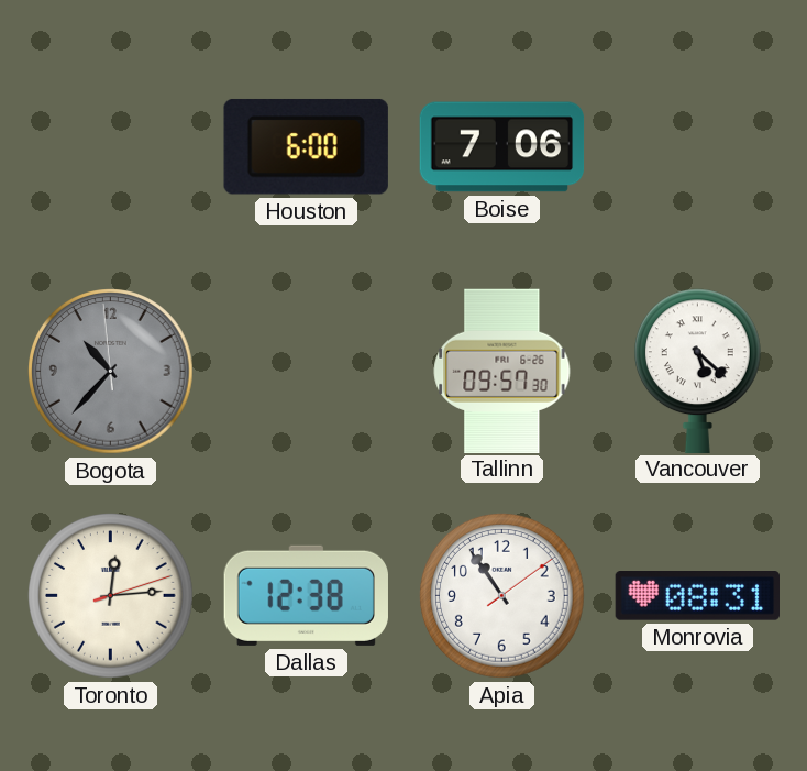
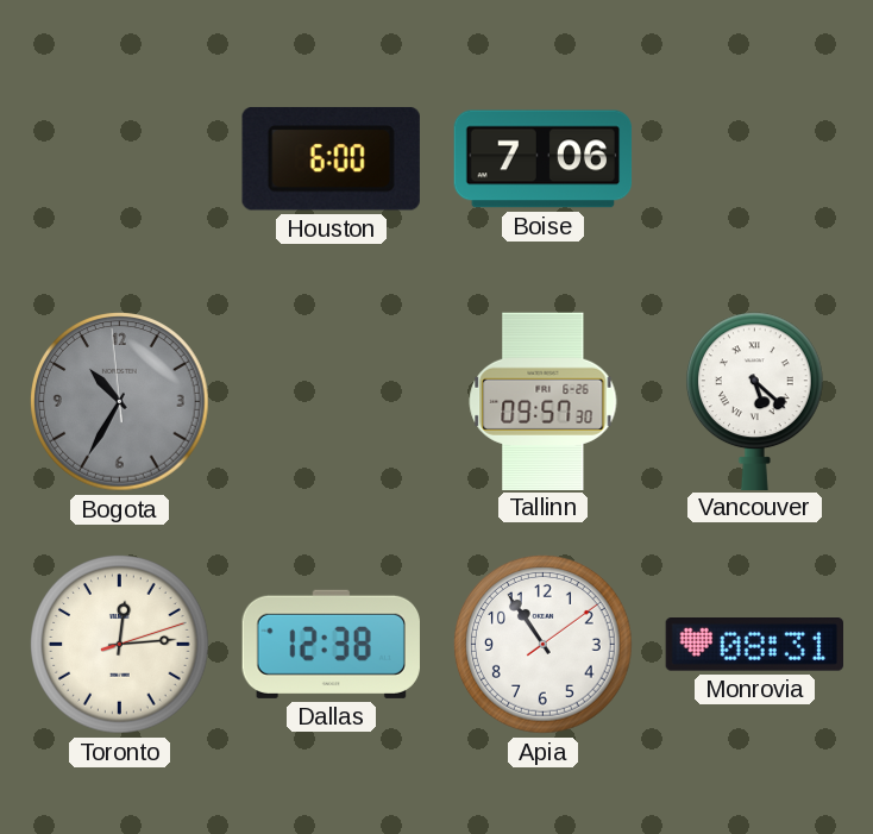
Bogota: 10:36 -> 10:34 (120, 402)
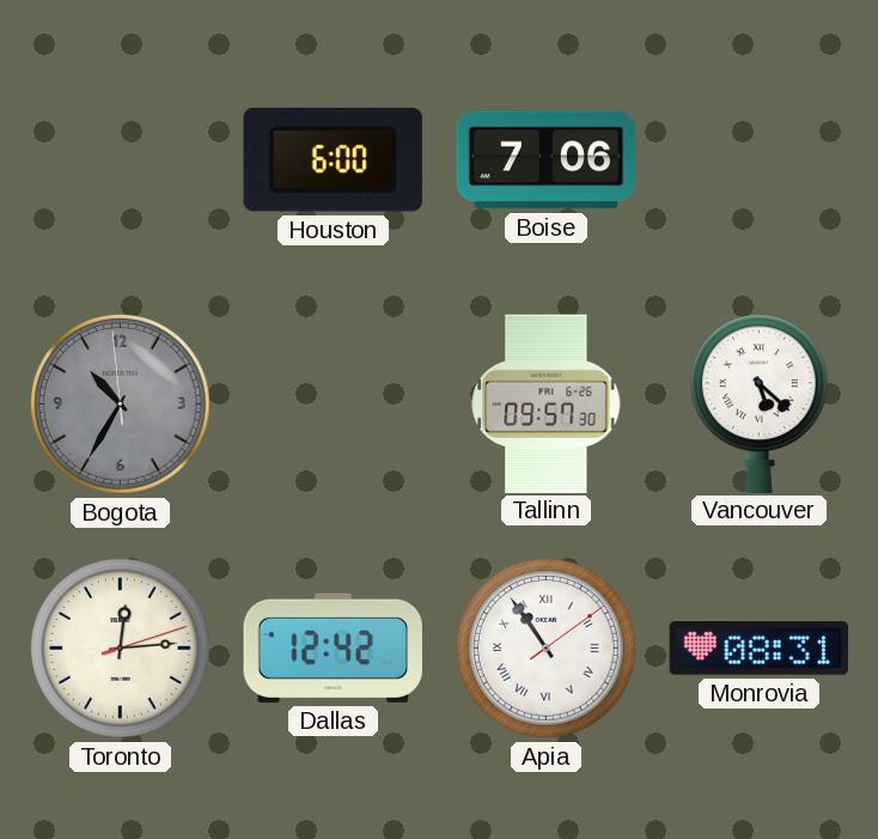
Dallas: 12:38 -> 12:42 (333, 648)
Apia numerals: Arabic -> Roman (547, 649)
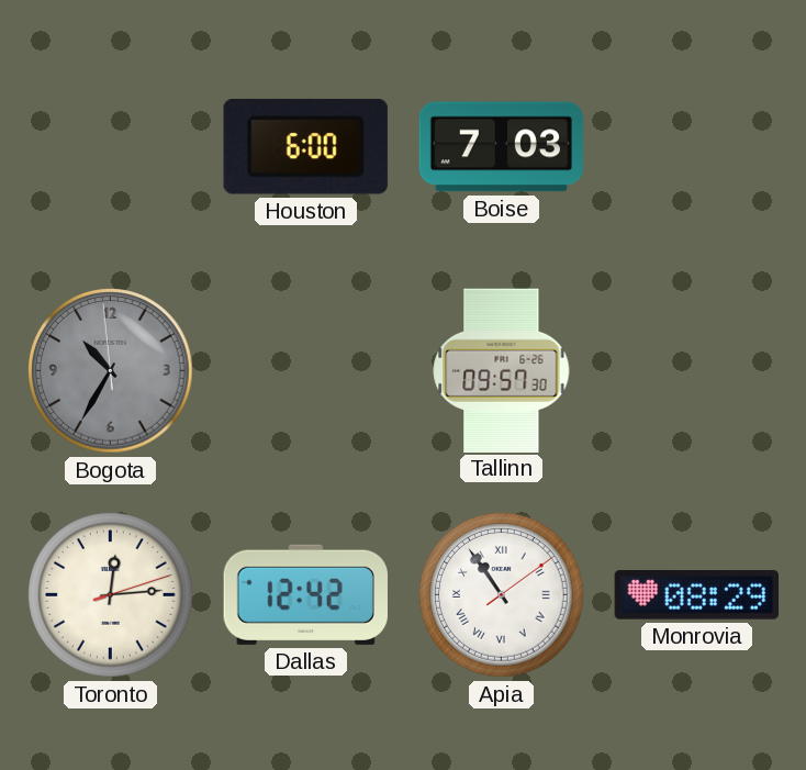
Boise: 7:06 -> 7:03 (502, 147)
Vancouver: 5:22 -> none (758, 403)
Monrovia: 08:31 -> 08:29 (696, 595)
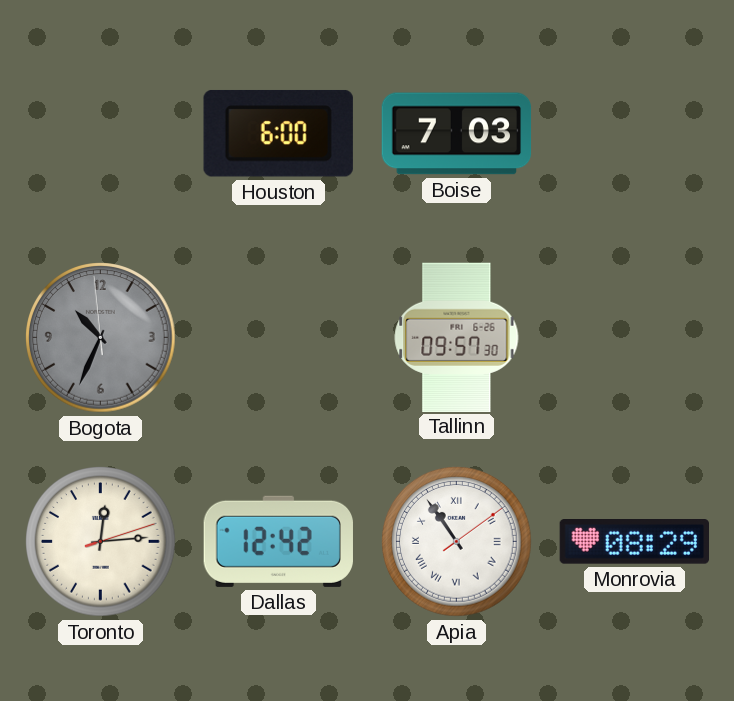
Bogota: 10:34 -> 10:33 (101, 338)
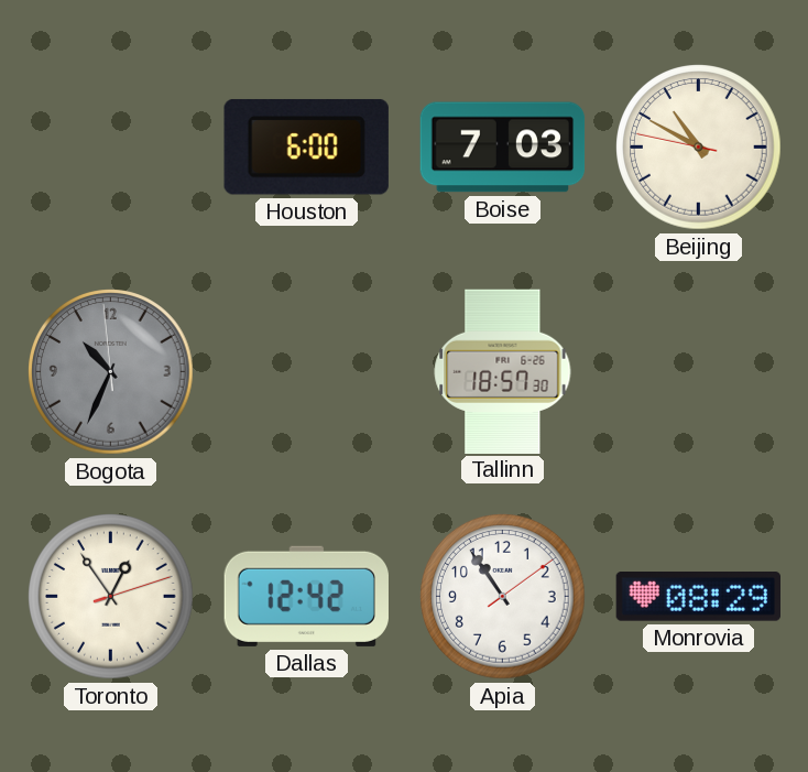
Beijing: none -> 10:49 (699, 148)
Tallinn: 09:57 -> 18:57 (503, 371)
Toronto: 12:14 -> 12:54 (111, 597)
Apia numerals: Roman -> Arabic (503, 597)
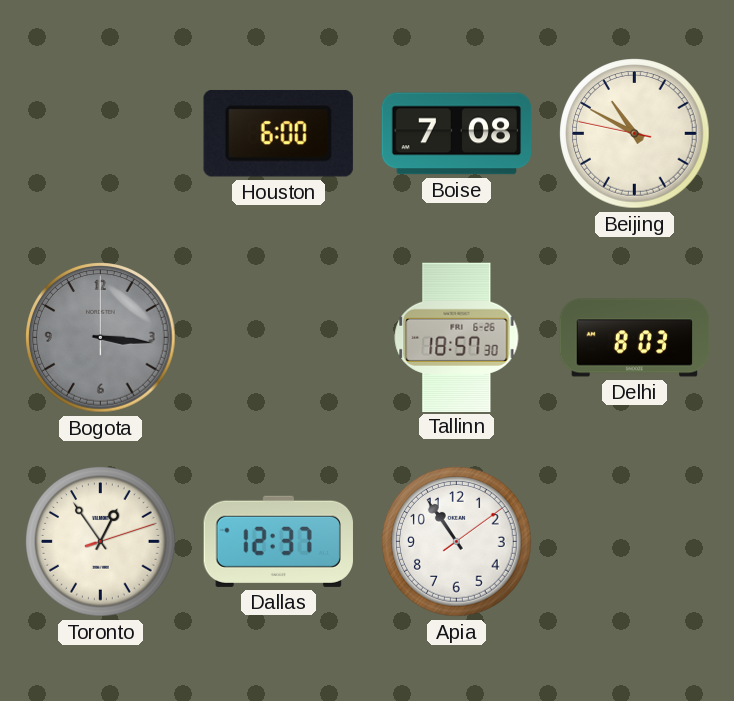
Boise: 7:03 -> 7:08 (457, 134)
Bogota: 10:33 -> 3:16 (101, 338)
Delhi: none -> 8:03 (635, 338)
Dallas: 12:42 -> 12:37 (278, 541)
Monrovia: 08:29 -> none (698, 597)
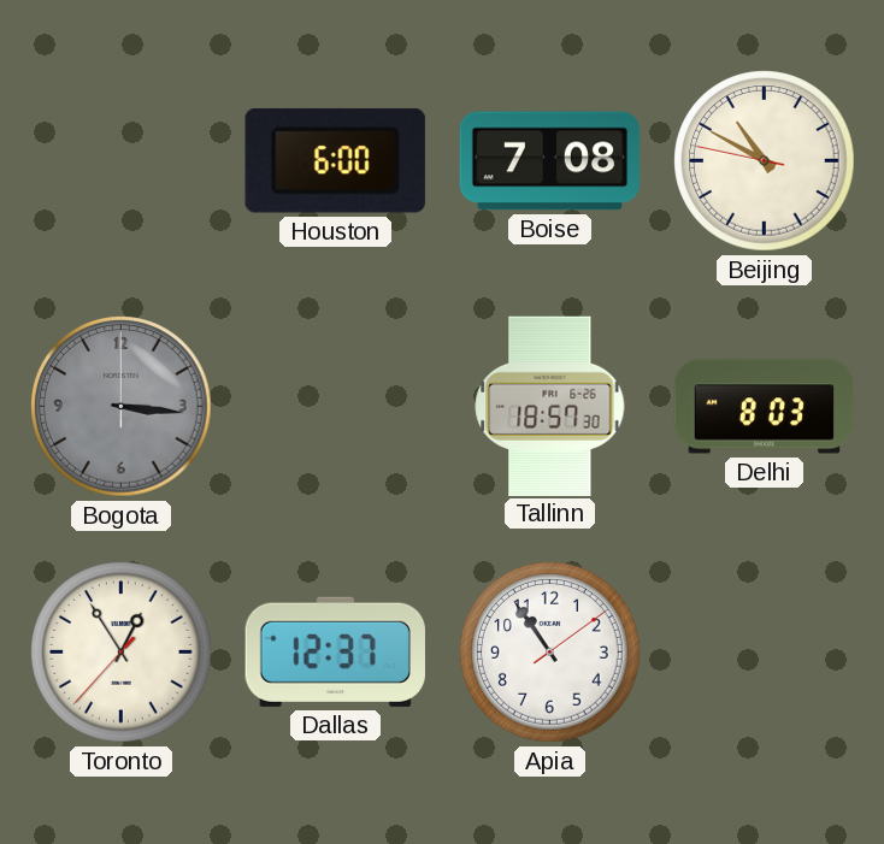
Toronto: 12:54:12 -> 12:54:37 (122, 653)
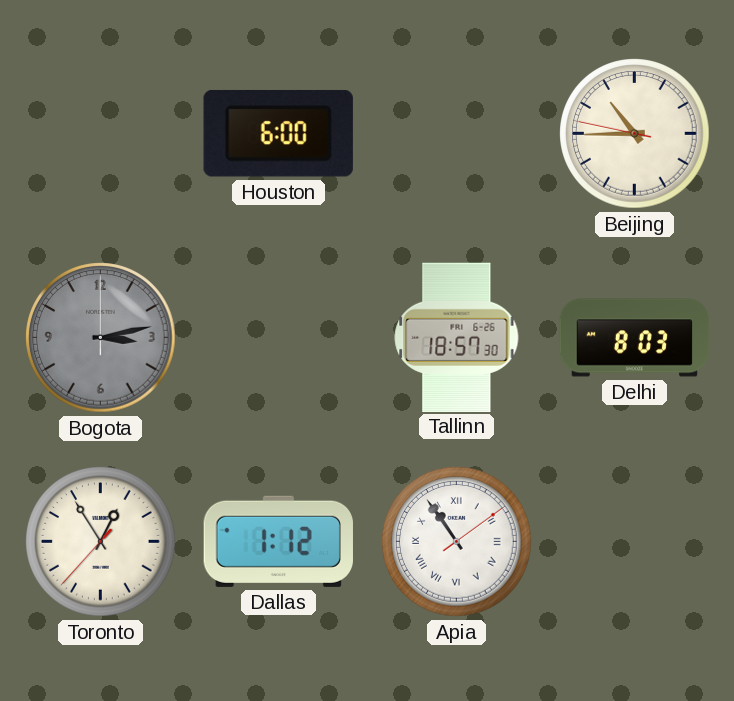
Boise: 7:08 -> none (550, 161)
Beijing: 10:49 -> 10:44 (635, 134)
Bogota: 3:16 -> 3:13 (101, 338)
Dallas: 12:37 -> 1:12 (278, 541)
Apia numerals: Arabic -> Roman (457, 542)
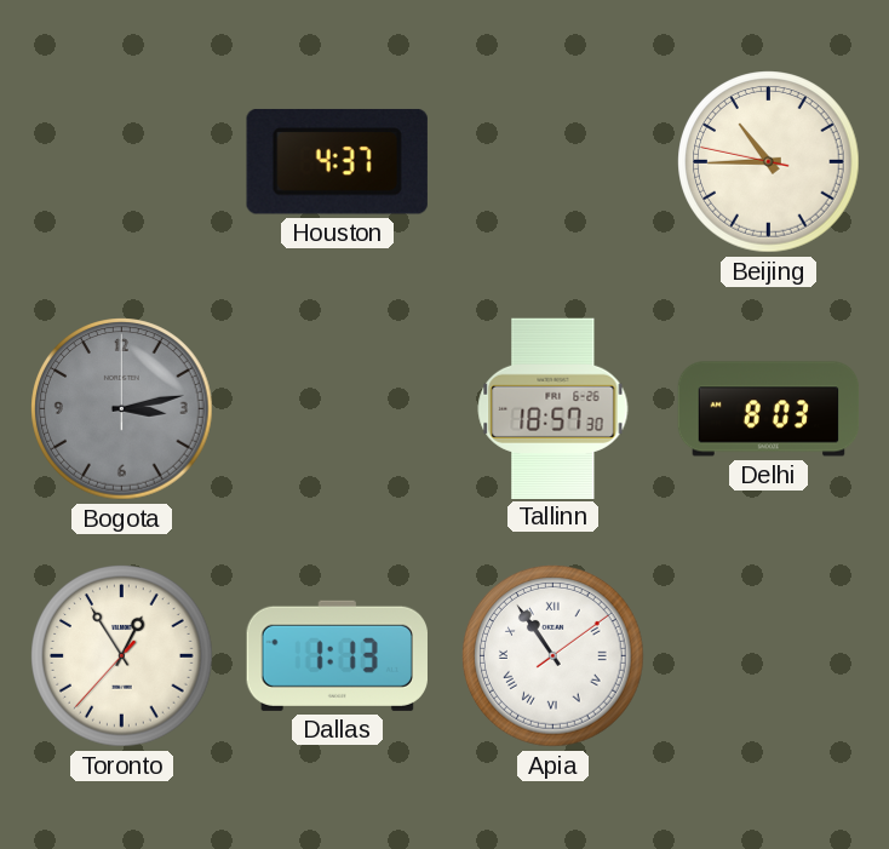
Houston: 6:00 -> 4:37 (337, 161)
Dallas: 1:12 -> 1:13 (337, 655)
